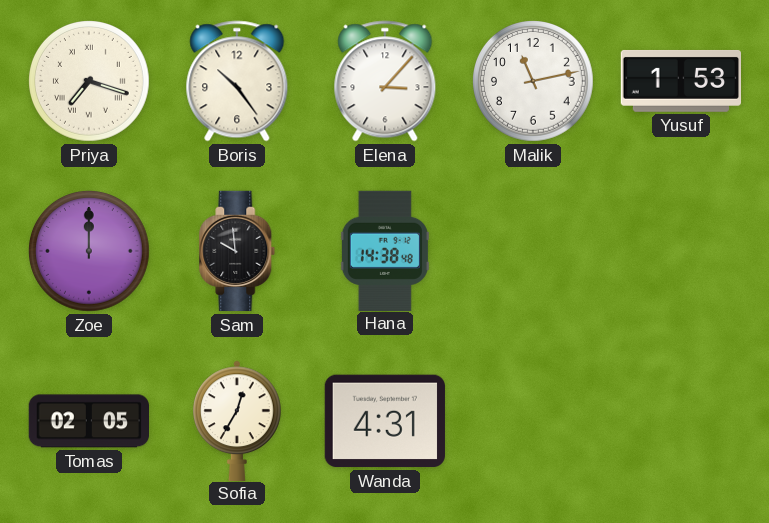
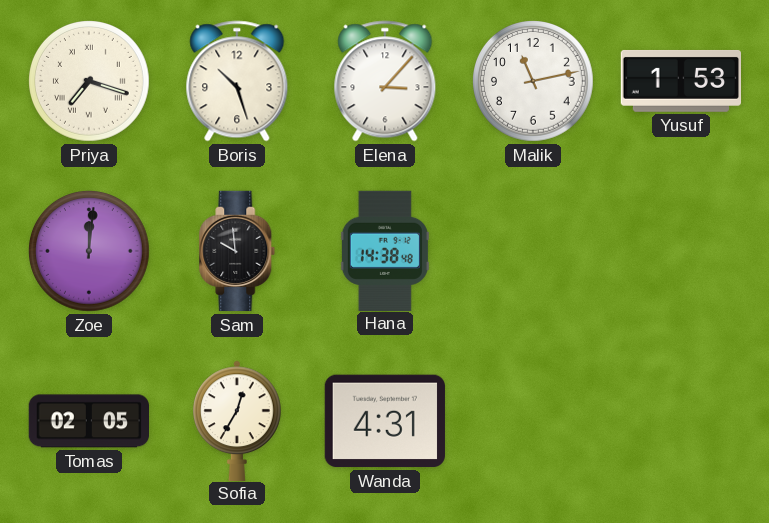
Boris: 10:24 -> 10:27 (237, 81)
Zoe: 12:00 -> 12:01 (90, 252)
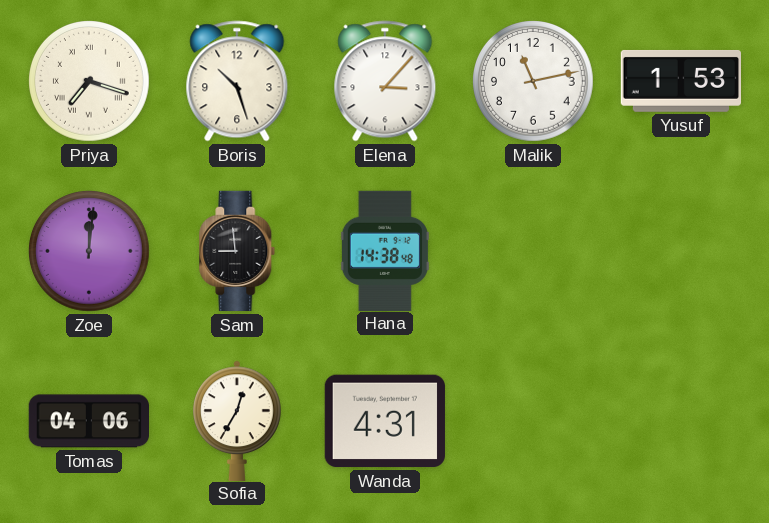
Sam: 9:59 -> 8:59 (237, 251)
Tomas: 02:05 -> 04:06 (88, 421)
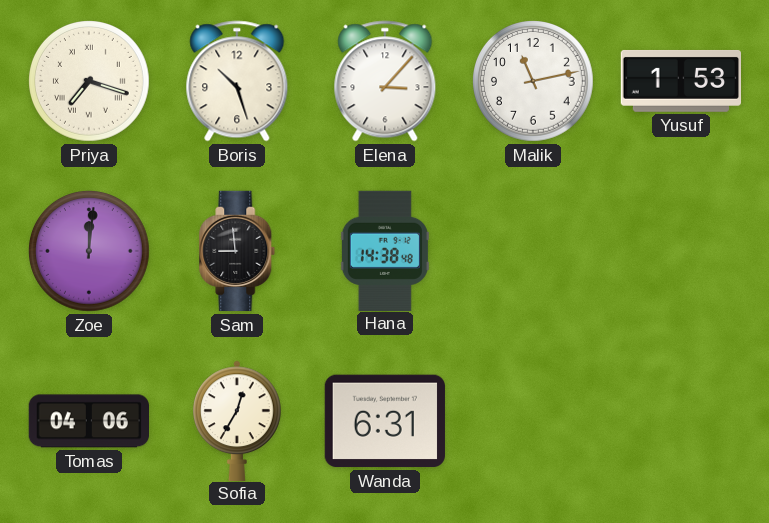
Wanda: 4:31 -> 6:31 (385, 421)
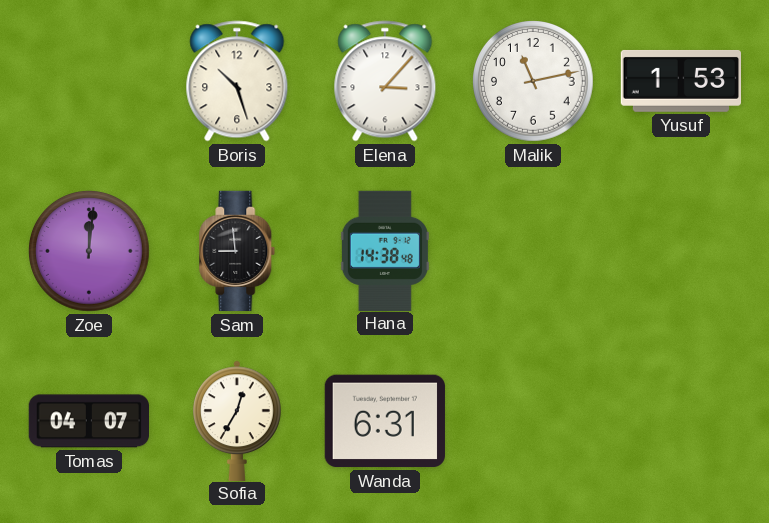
Priya: 7:18 -> none (90, 82)
Tomas: 04:06 -> 04:07 (88, 421)
